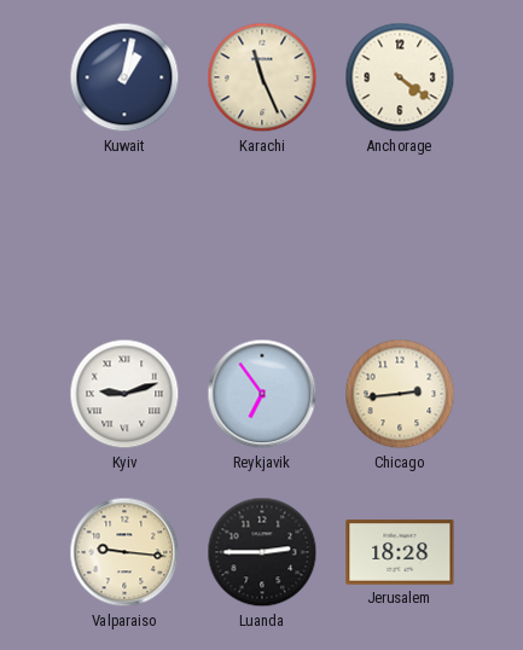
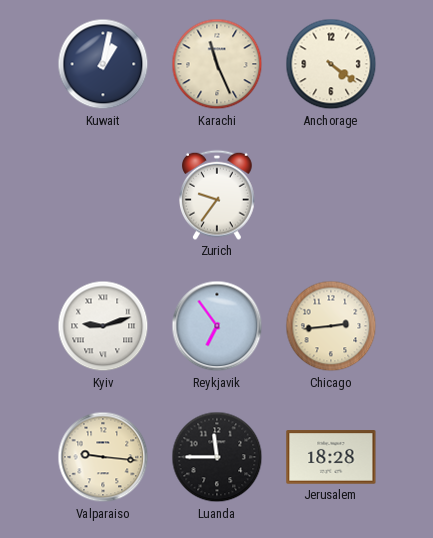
Zurich: none -> 9:36 (218, 195)
Luanda: 2:45 -> 11:45 (217, 457)
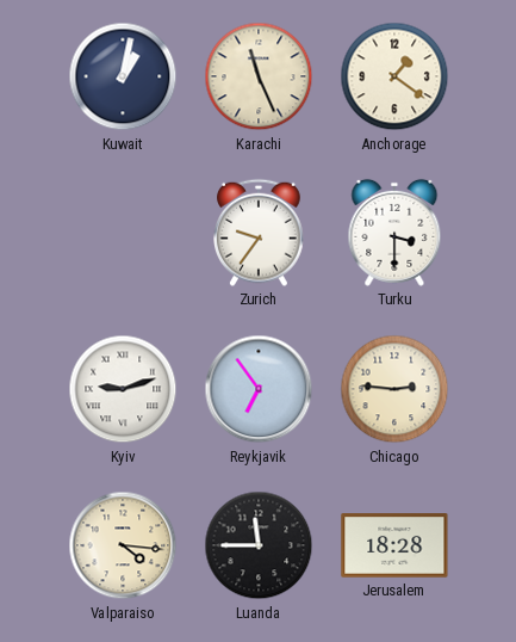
Anchorage: 4:21 -> 1:21 (394, 76)
Turku: none -> 3:30 (394, 233)
Chicago: 2:44 -> 2:46 (394, 389)
Valparaiso: 9:16 -> 4:16 (123, 545)
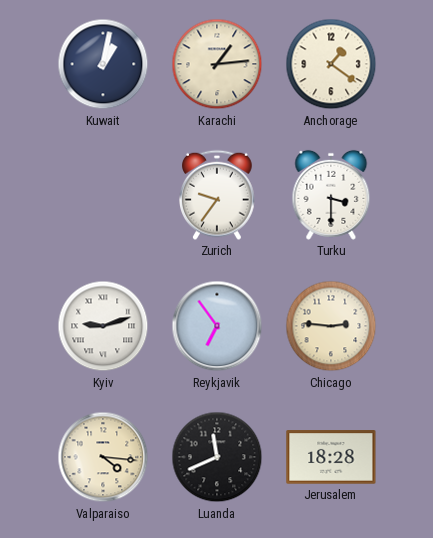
Karachi: 11:26 -> 1:14 (217, 64)
Luanda: 11:45 -> 11:41 (217, 457)
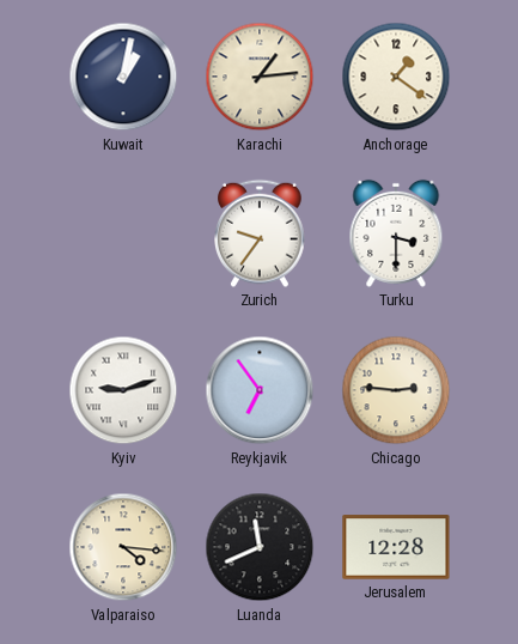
Jerusalem: 18:28 -> 12:28 (396, 547)
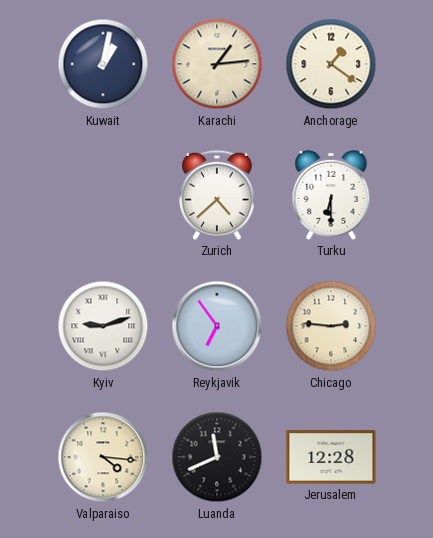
Zurich: 9:36 -> 4:38 (218, 195)
Turku: 3:30 -> 6:30 (331, 195)
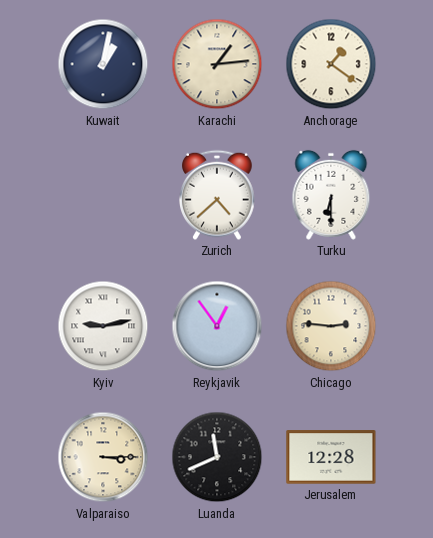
Kyiv: 9:12 -> 9:13 (103, 326)
Reykjavik: 6:54 -> 12:54 (217, 326)
Valparaiso: 4:16 -> 3:15 (103, 457)
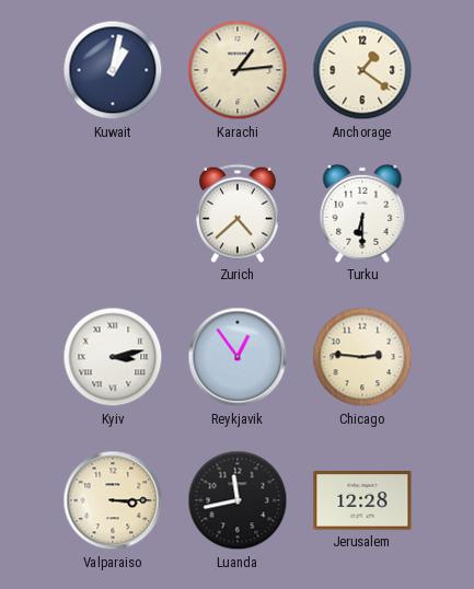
Kyiv: 9:13 -> 3:13 (113, 357)
Luanda: 11:41 -> 11:43 (238, 500)
